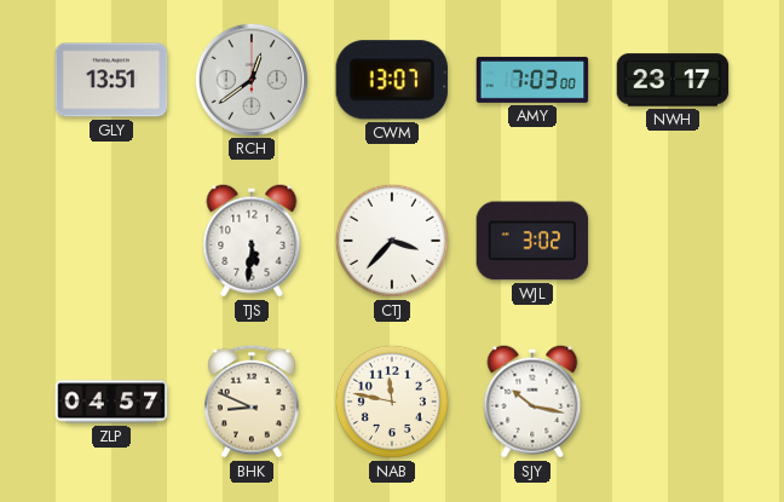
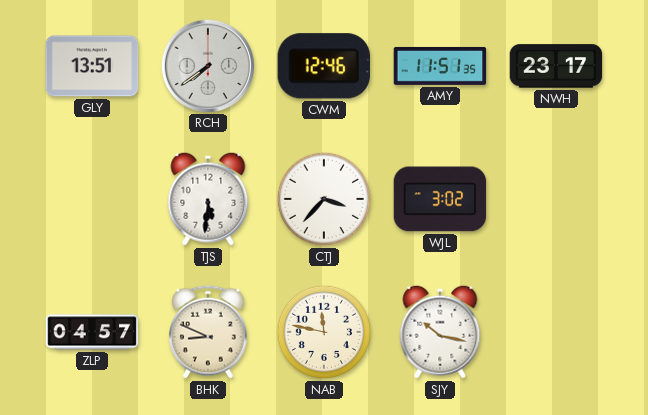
RCH: 12:39 -> 7:39 (207, 65)
CWM: 13:07 -> 12:46 (324, 66)
AMY: 7:03 -> 11:51 (440, 66)
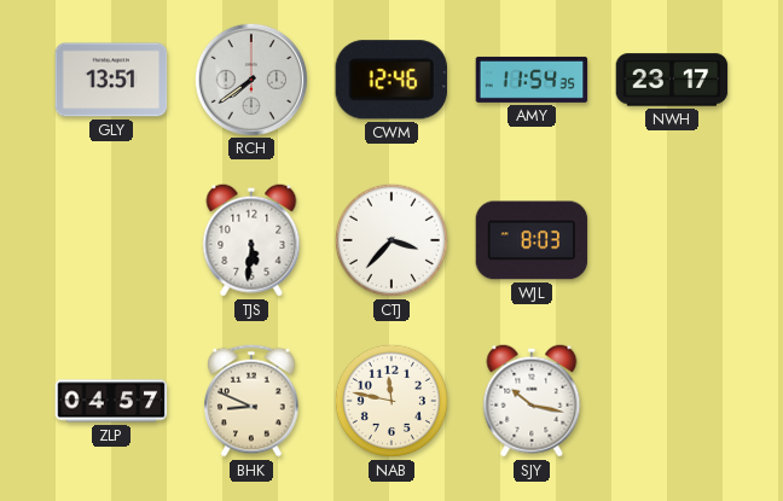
AMY: 11:51 -> 11:54 (532, 80)
WJL: 3:02 -> 8:03 (532, 240)
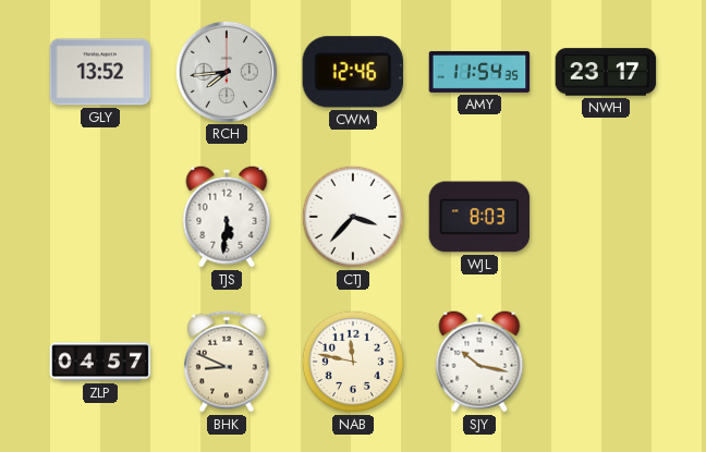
GLY: 13:51 -> 13:52 (100, 72)
RCH: 7:39 -> 7:44 (226, 71)
